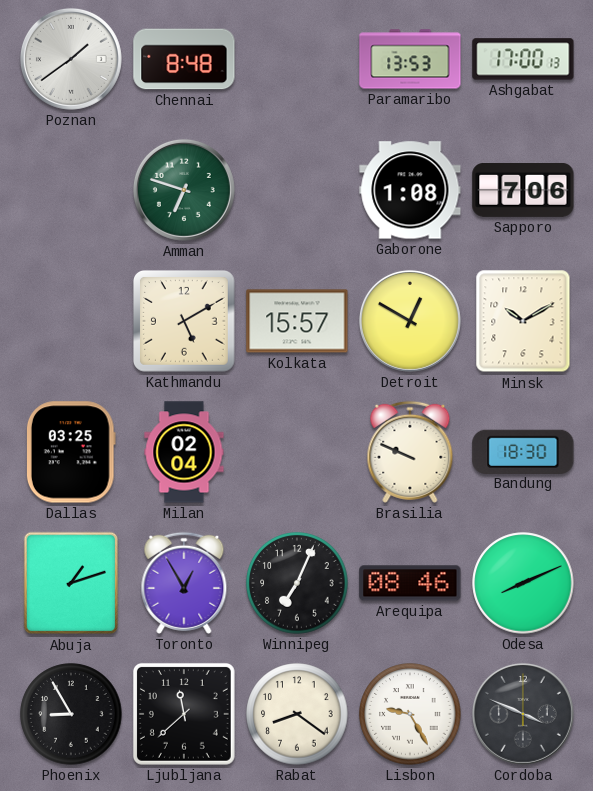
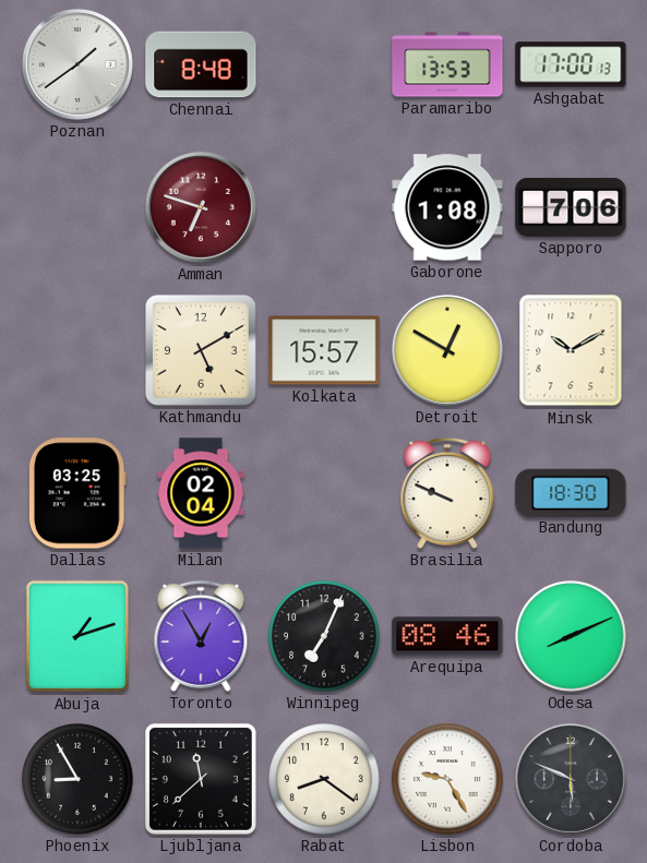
Amman dial: green -> burgundy (201, 207)
Cordoba: 3:49 -> 5:49 (571, 779)
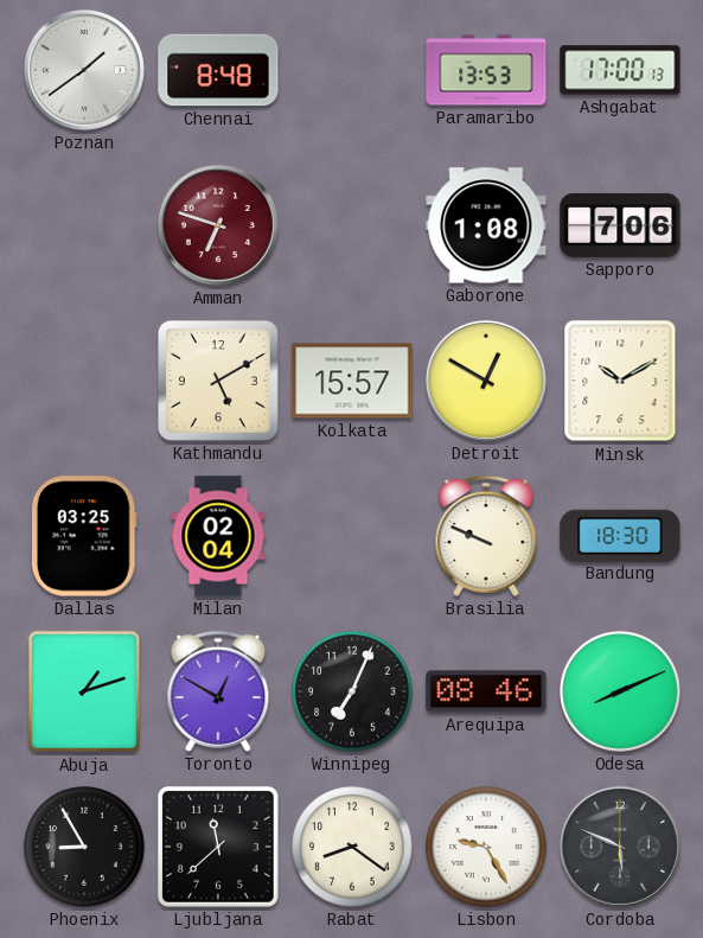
Toronto: 12:55 -> 12:50 (218, 691)
